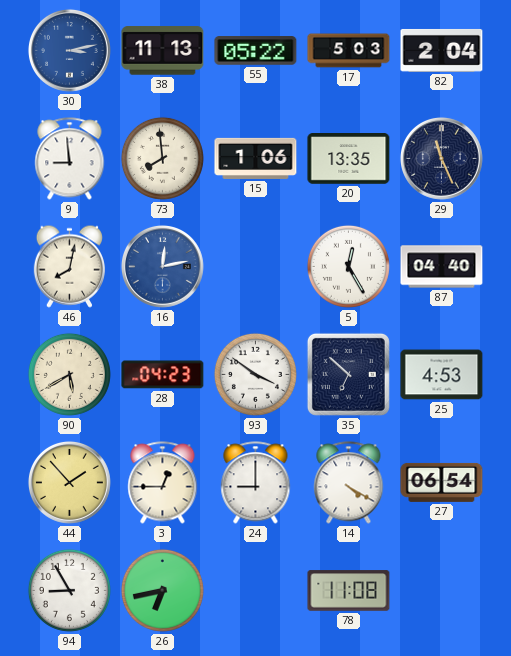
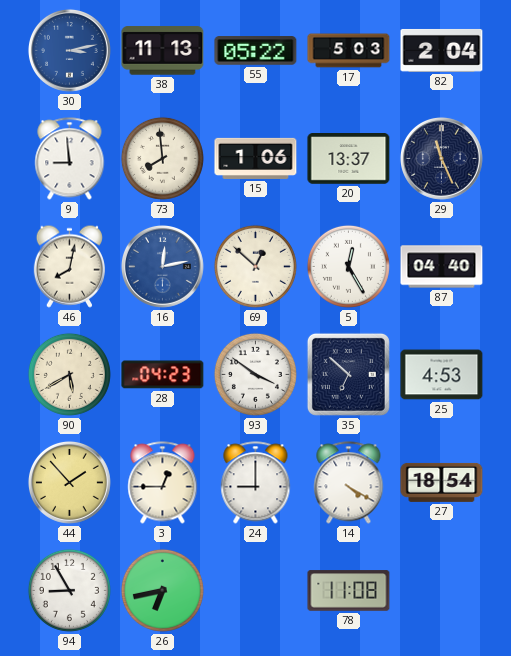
20: 13:35 -> 13:37 (349, 159)
69: none -> 12:52 (255, 266)
27: 06:54 -> 18:54 (442, 482)
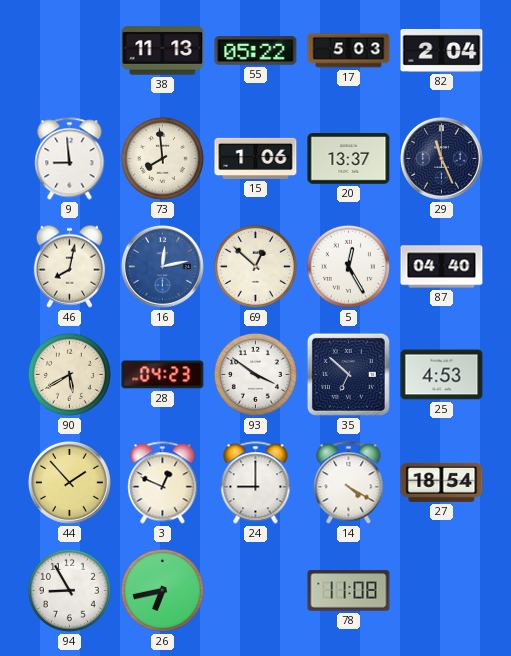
30: 3:13 -> none (70, 51)
3: 12:45 -> 12:49 (163, 483)
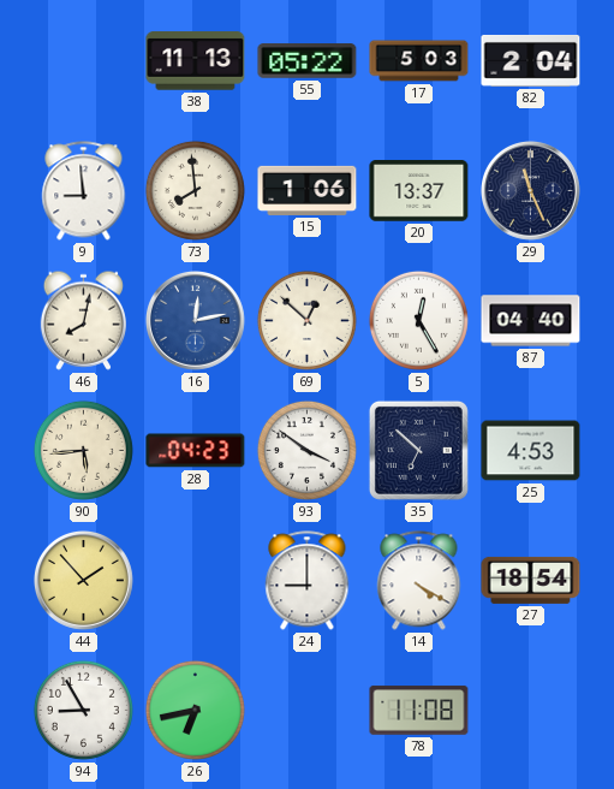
90: 5:40 -> 5:44 (83, 450)
3: 12:49 -> none (163, 483)
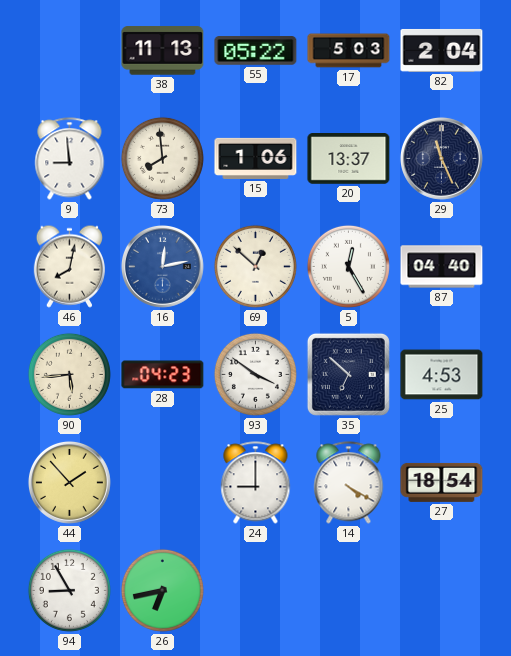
78: 11:08 -> none (419, 711)
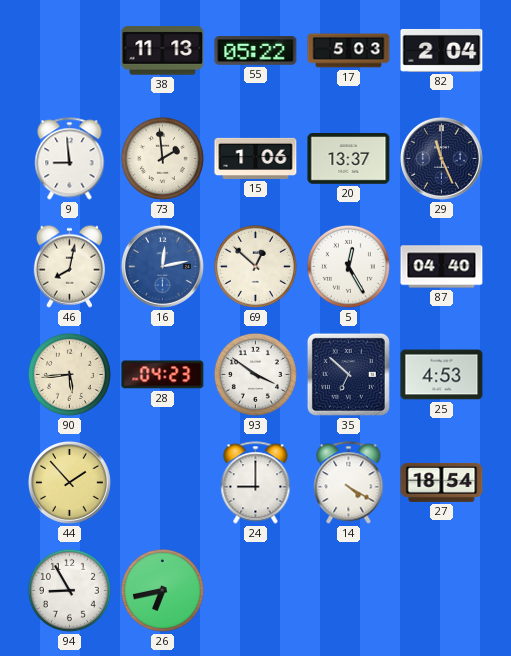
73: 7:59 -> 1:59 (162, 158)
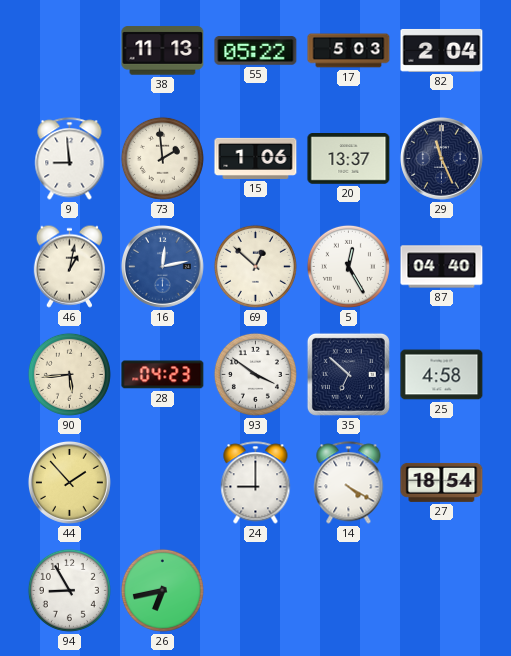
46: 8:02 -> 1:02 (69, 266)
25: 4:53 -> 4:58 (442, 375)
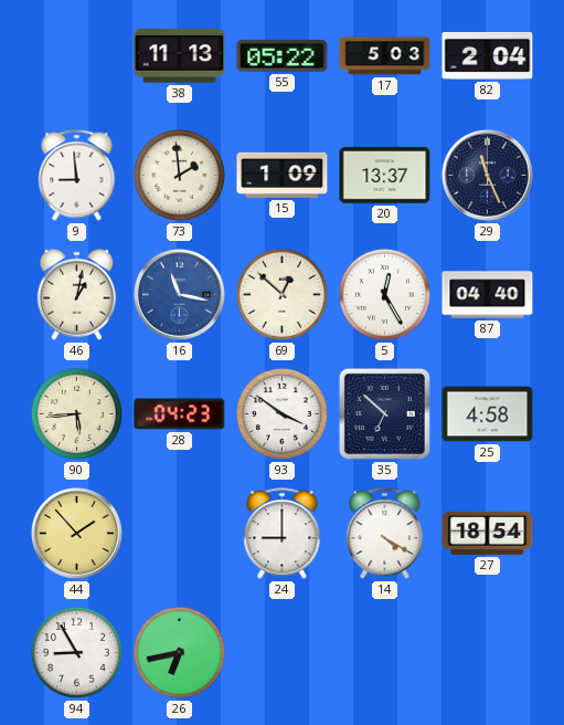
15: 1:06 -> 1:09 (283, 175)
16: 12:13 -> 11:17 (180, 295)
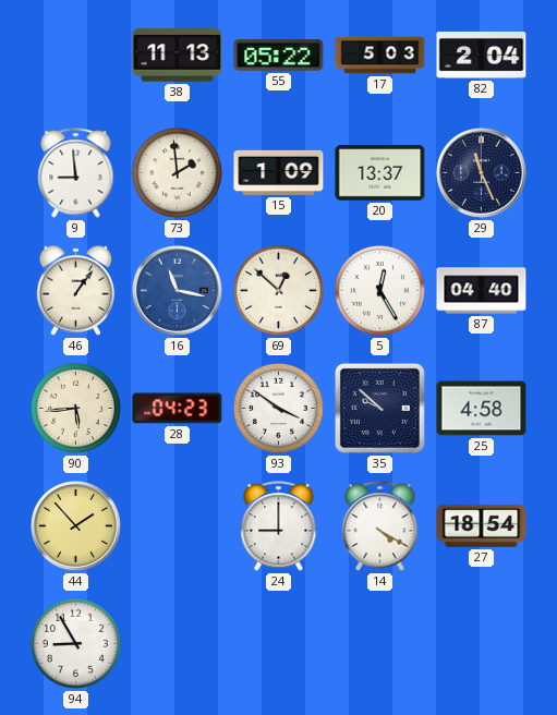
46: 1:02 -> 1:06 (75, 290)
35: 6:52 -> 9:52 (379, 408)
26: 6:43 -> none (179, 652)
